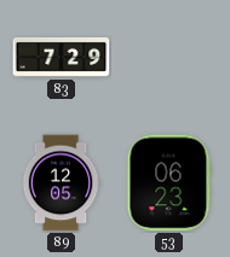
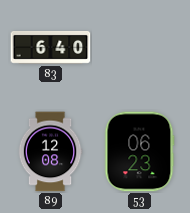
83: 7:29 -> 6:40 (51, 47)
89: 12:05 -> 12:08 (50, 152)
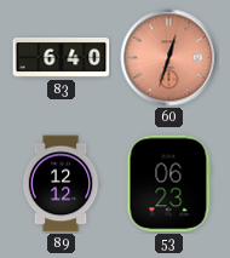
60: none -> 12:33 (169, 58)
89: 12:08 -> 12:12 (61, 184)
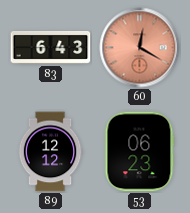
83: 6:40 -> 6:43 (51, 47)
60: 12:33 -> 12:20 (140, 48)
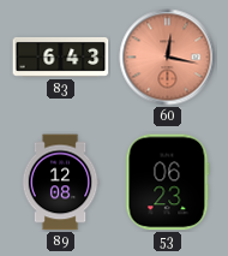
60: 12:20 -> 12:17 (168, 58)
89: 12:12 -> 12:08 (60, 183)
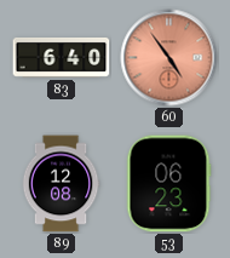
83: 6:43 -> 6:40 (62, 57)
60: 12:17 -> 4:54 (169, 58)
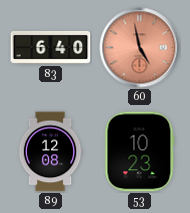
60: 4:54 -> 4:58 (140, 48)
53: 06:23 -> 10:23 (139, 152)
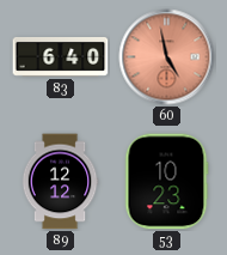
89: 12:08 -> 12:12 (60, 182)
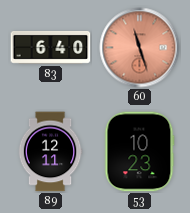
60: 4:58 -> 11:27 (140, 48)
89: 12:12 -> 12:11 (50, 152)
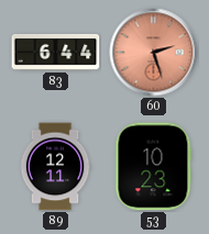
83: 6:40 -> 6:44 (56, 52)
60: 11:27 -> 2:27 (154, 53)
